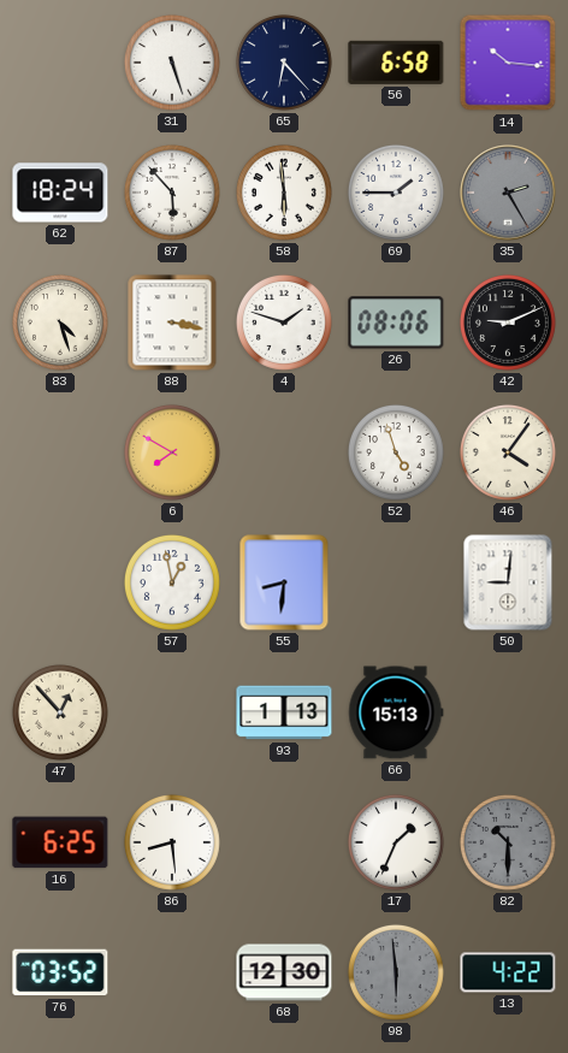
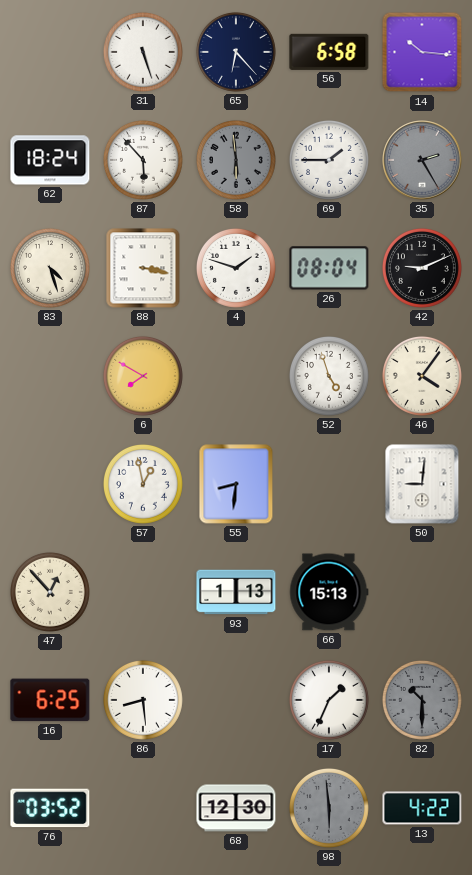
58 dial: white -> grey (236, 160)
26: 08:06 -> 08:04 (329, 268)
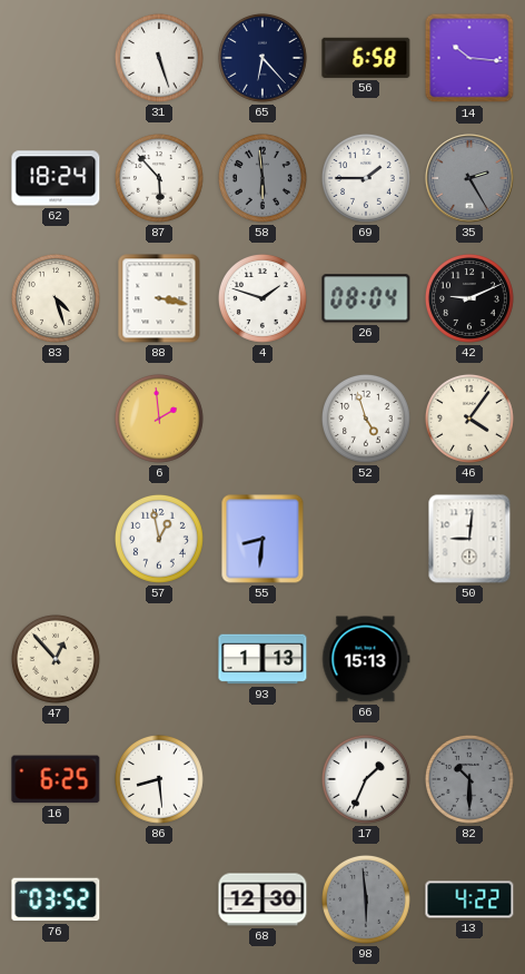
6: 7:50 -> 1:59 (159, 419)
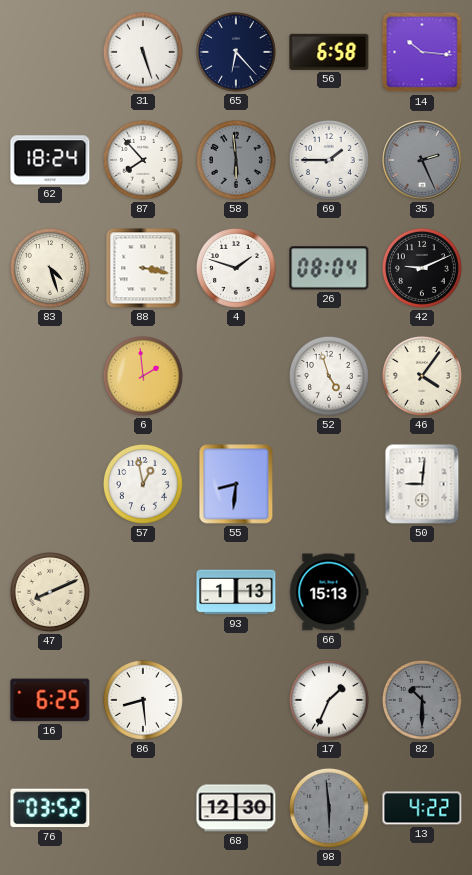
87: 5:53 -> 7:53 (143, 160)
35: 2:25 -> 2:26 (422, 160)
47: 12:53 -> 8:11 (50, 592)
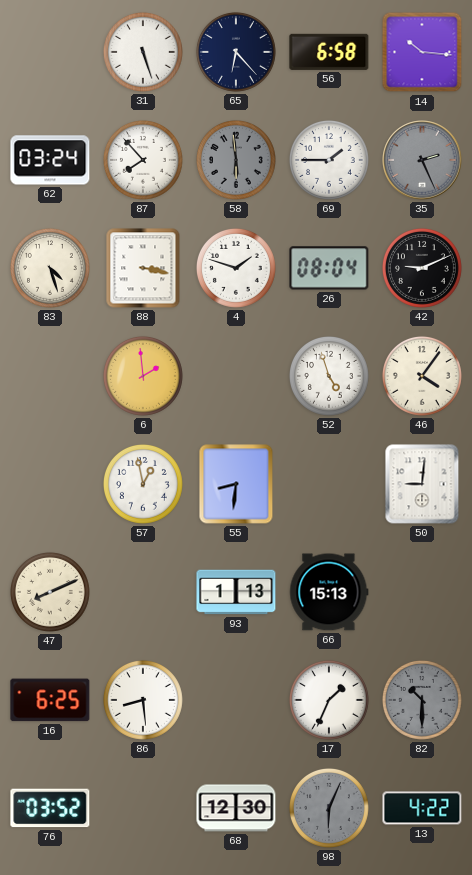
62: 18:24 -> 03:24 (50, 160)
98: 5:59 -> 6:04 (329, 808)
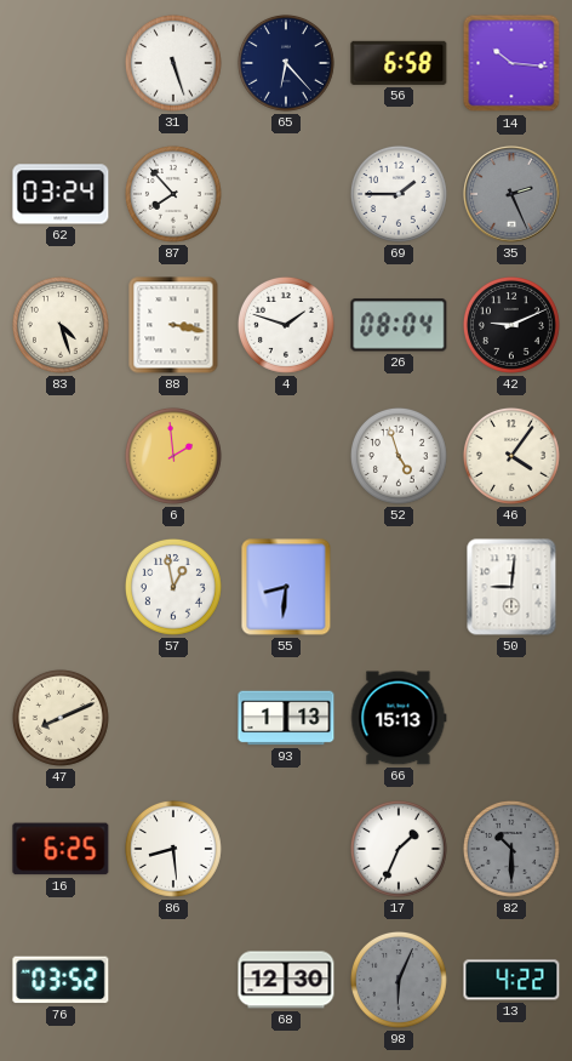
58: 5:59 -> none (236, 160)
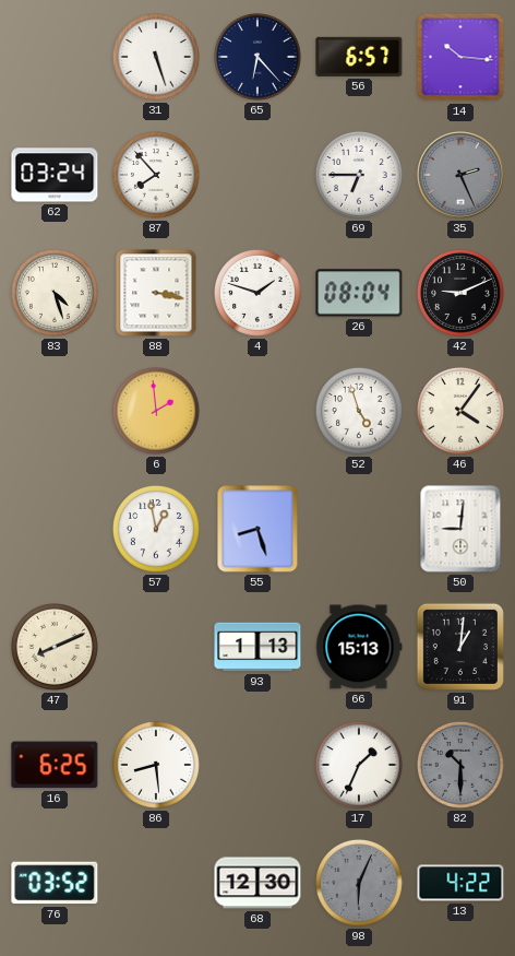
56: 6:58 -> 6:57 (359, 57)
69: 1:45 -> 6:45 (359, 175)
55: 8:31 -> 8:27 (257, 529)
91: none -> 1:01 (460, 647)
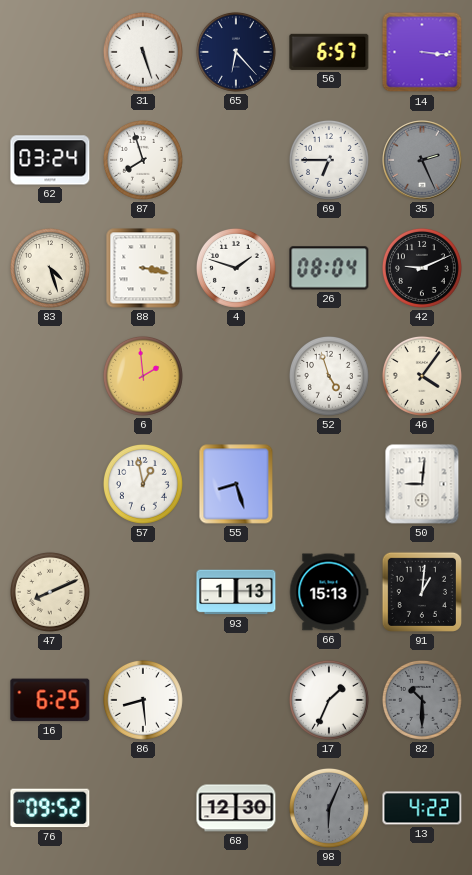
14: 10:16 -> 3:16 (422, 52)
87: 7:53 -> 7:57 (143, 160)
76: 03:52 -> 09:52 (50, 808)
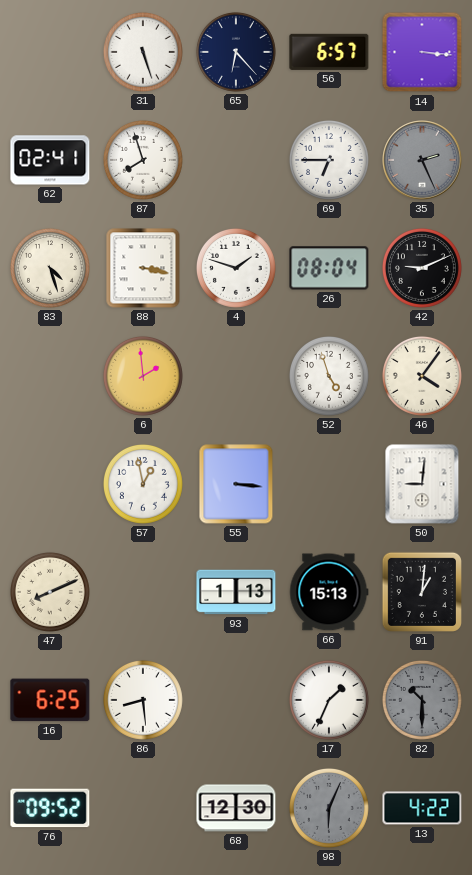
62: 03:24 -> 02:41 (50, 160)
55: 8:27 -> 3:16 (236, 484)
